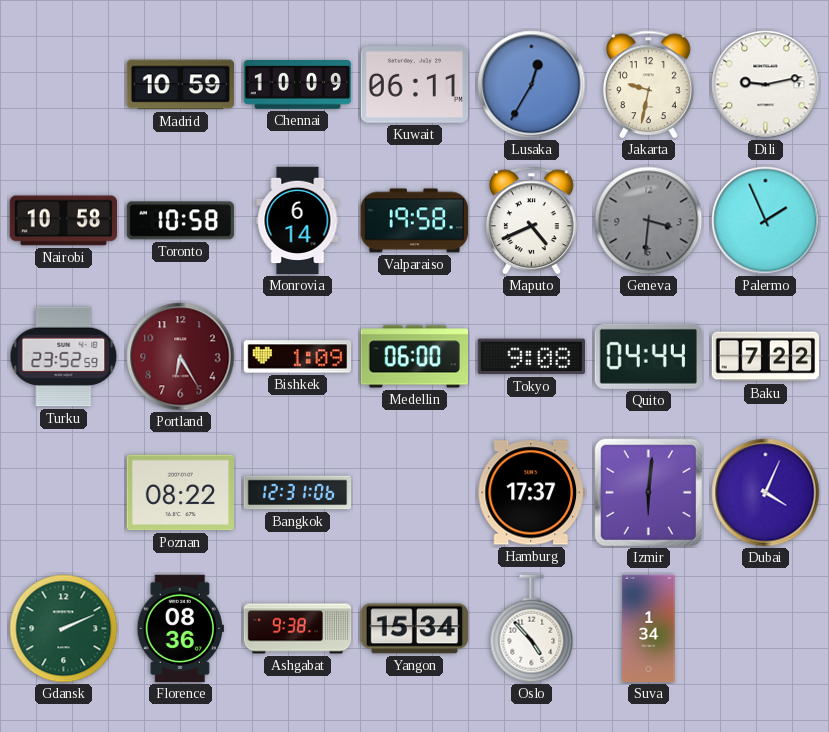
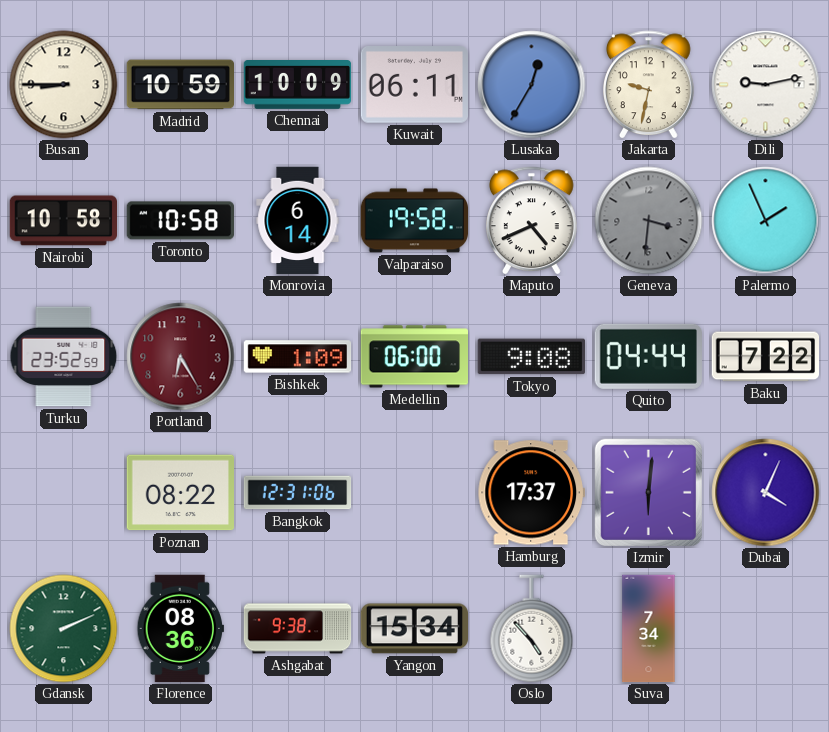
Busan: none -> 8:45 (64, 85)
Suva: 1:34 -> 7:34 (649, 629)
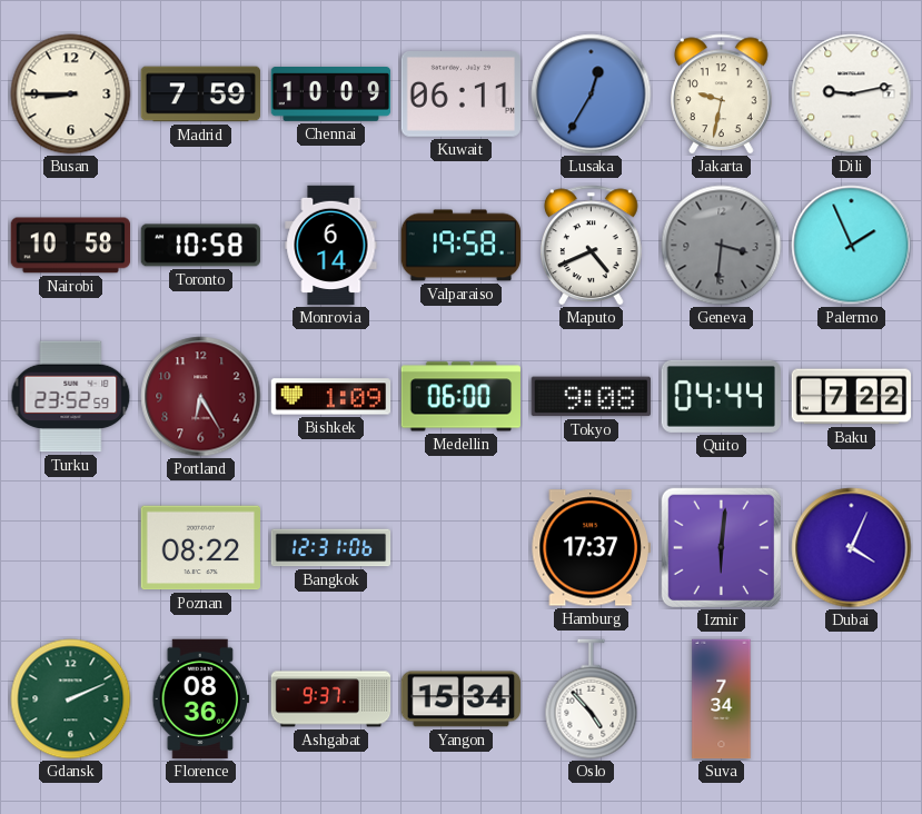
Madrid: 10:59 -> 7:59 (201, 95)
Ashgabat: 9:38 -> 9:37 (331, 699)
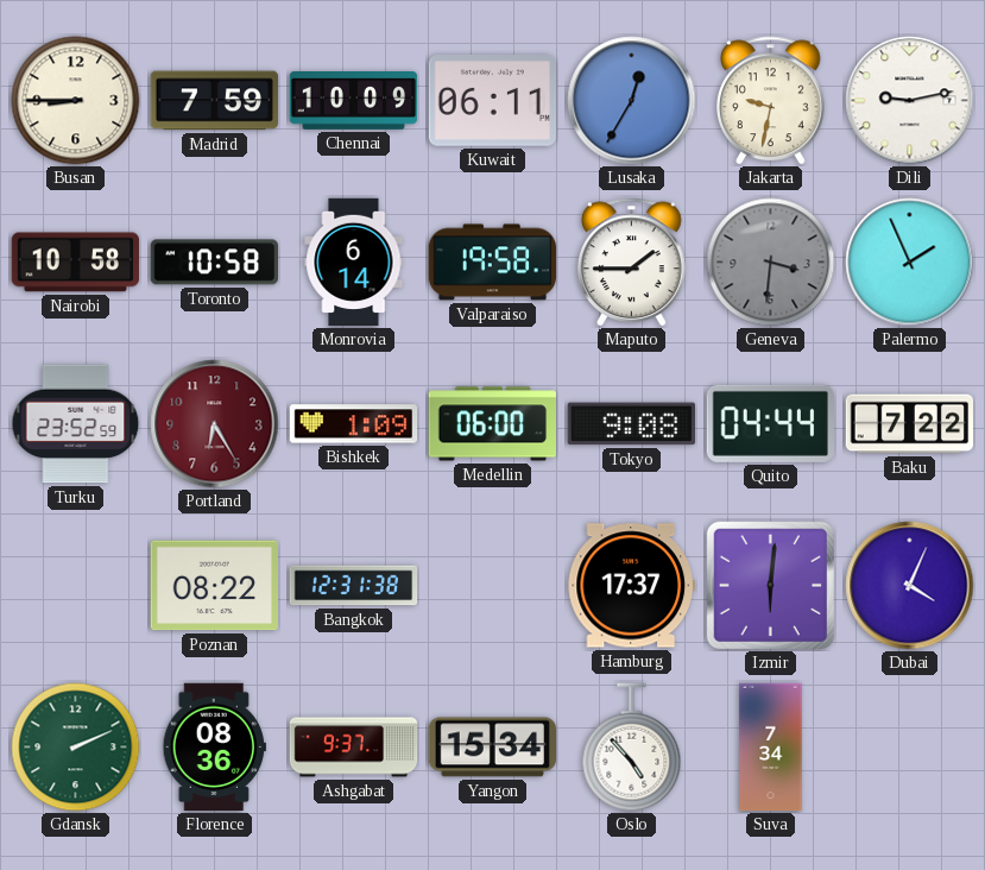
Maputo: 4:41 -> 1:45 (632, 263)
Bangkok: 12:31:06 -> 12:31:38 (354, 586)
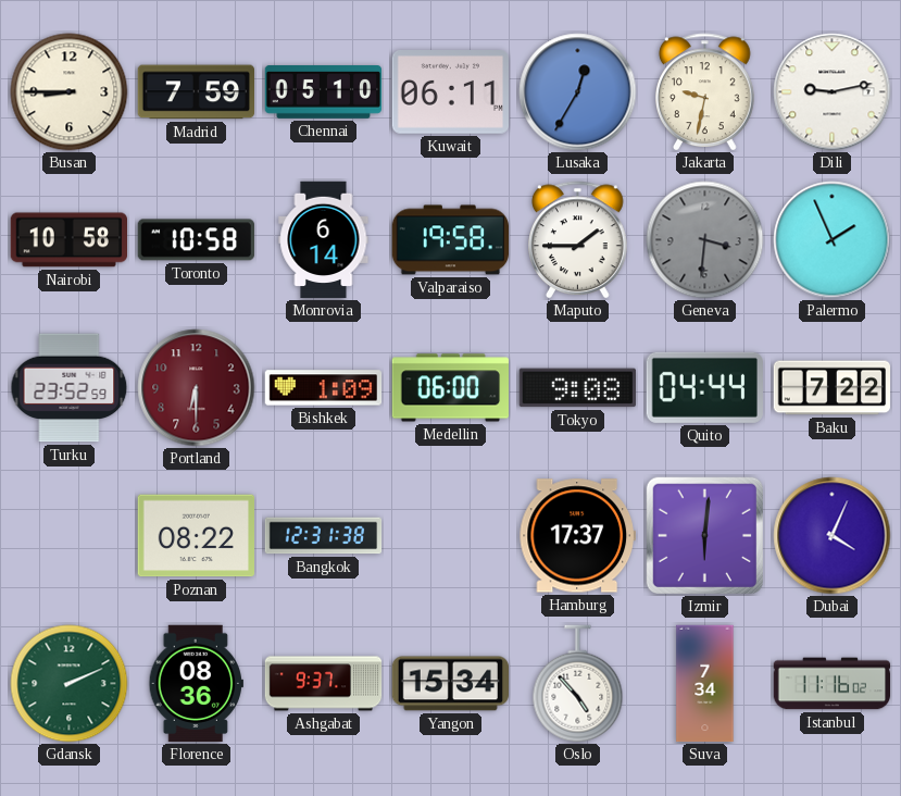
Chennai: 10:09 -> 05:10 (324, 92)
Portland: 6:25 -> 6:30 (197, 388)
Istanbul: none -> 11:16 (833, 684)
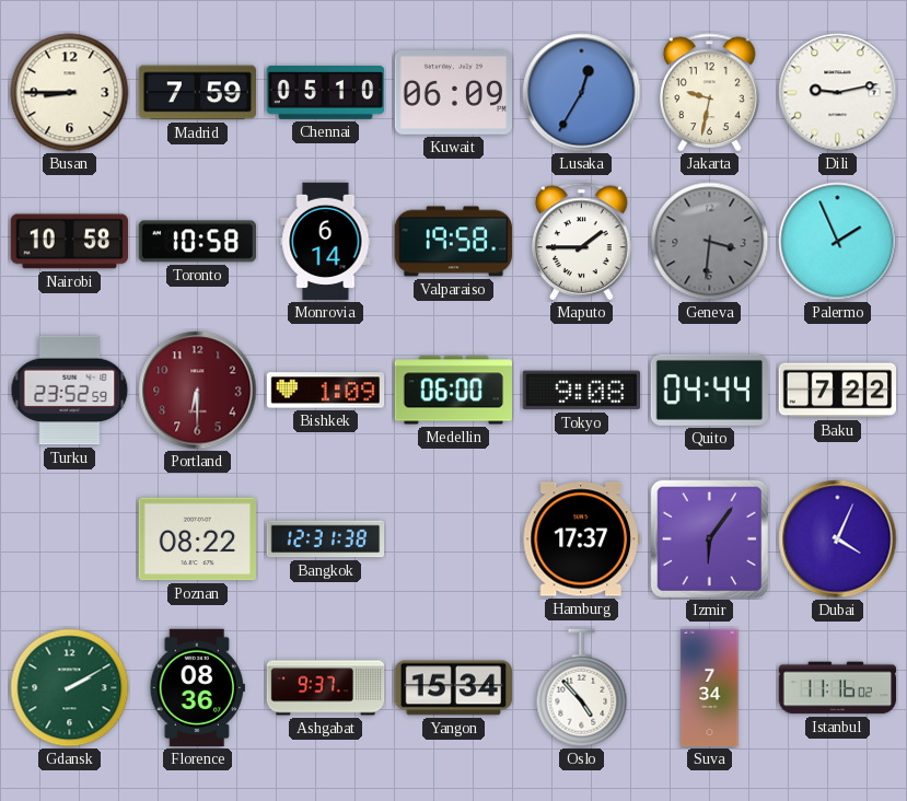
Kuwait: 06:11 -> 06:09 (453, 93)
Izmir: 6:01 -> 6:06 (709, 538)
Gdansk: 2:11 -> 2:10 (70, 688)
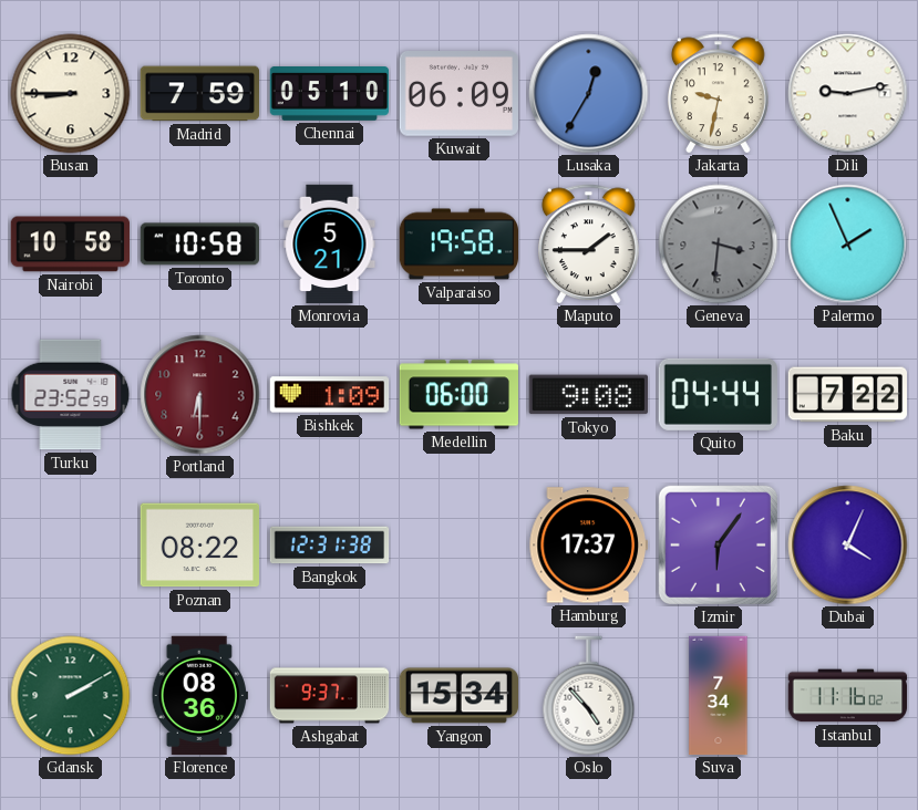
Monrovia: 6:14 -> 5:21 (330, 245)
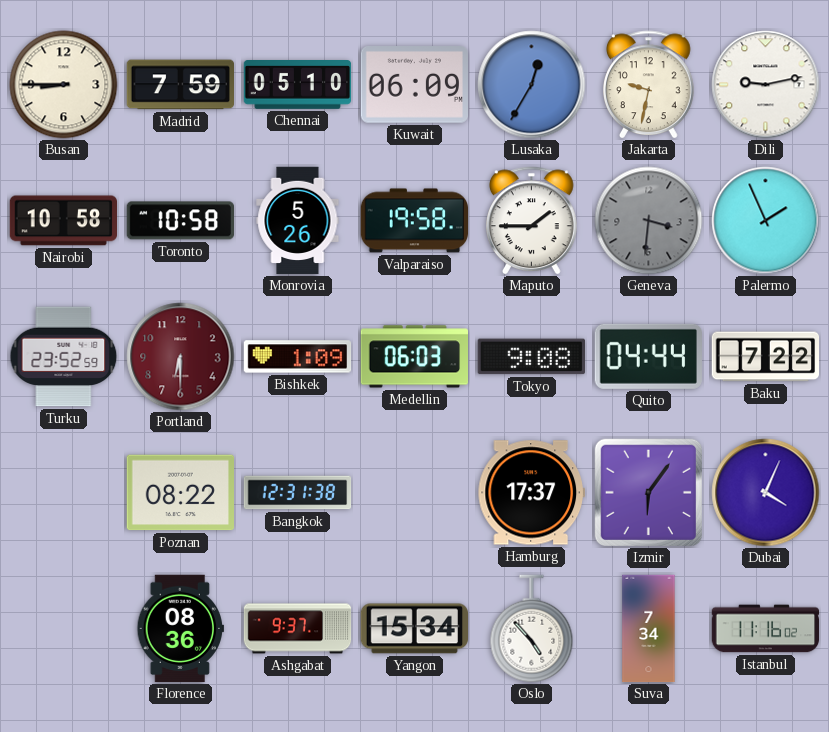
Monrovia: 5:21 -> 5:26 (298, 221)
Medellin: 06:00 -> 06:03 (414, 357)
Gdansk: 2:10 -> none (71, 696)
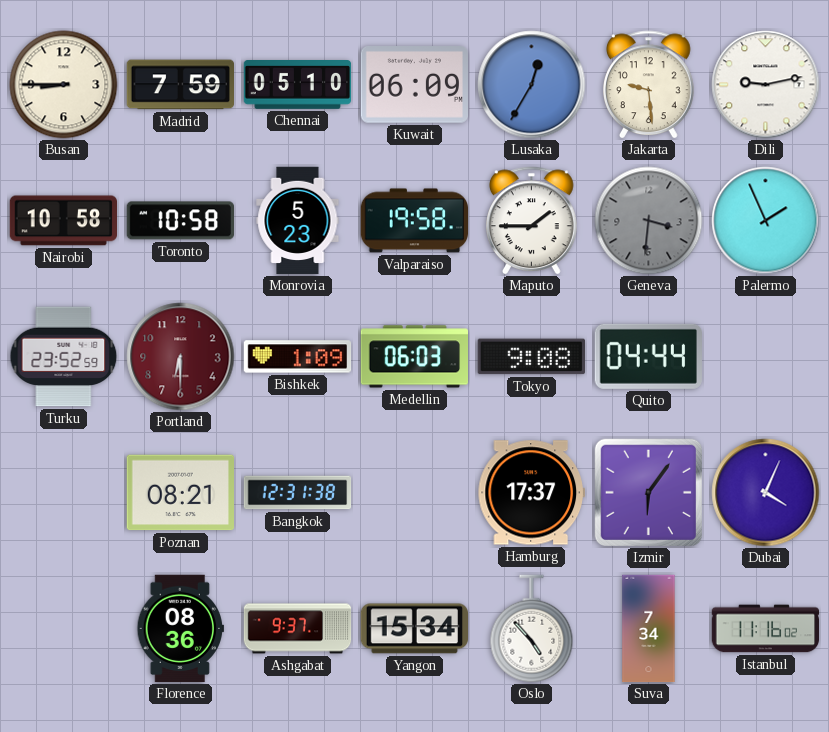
Jakarta: 9:32 -> 9:29 (649, 85)
Monrovia: 5:26 -> 5:23 (298, 221)
Baku: 7:22 -> none (765, 357)
Poznan: 08:22 -> 08:21 (180, 493)
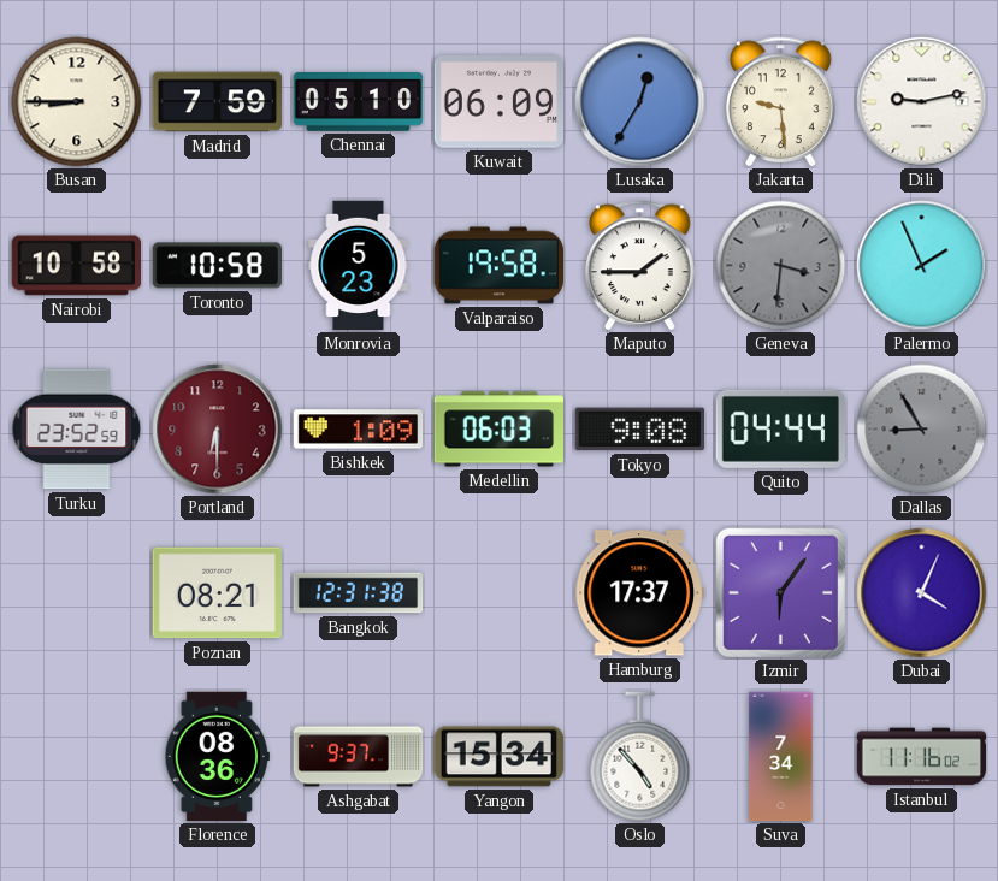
Dallas: none -> 8:55 (922, 430)
